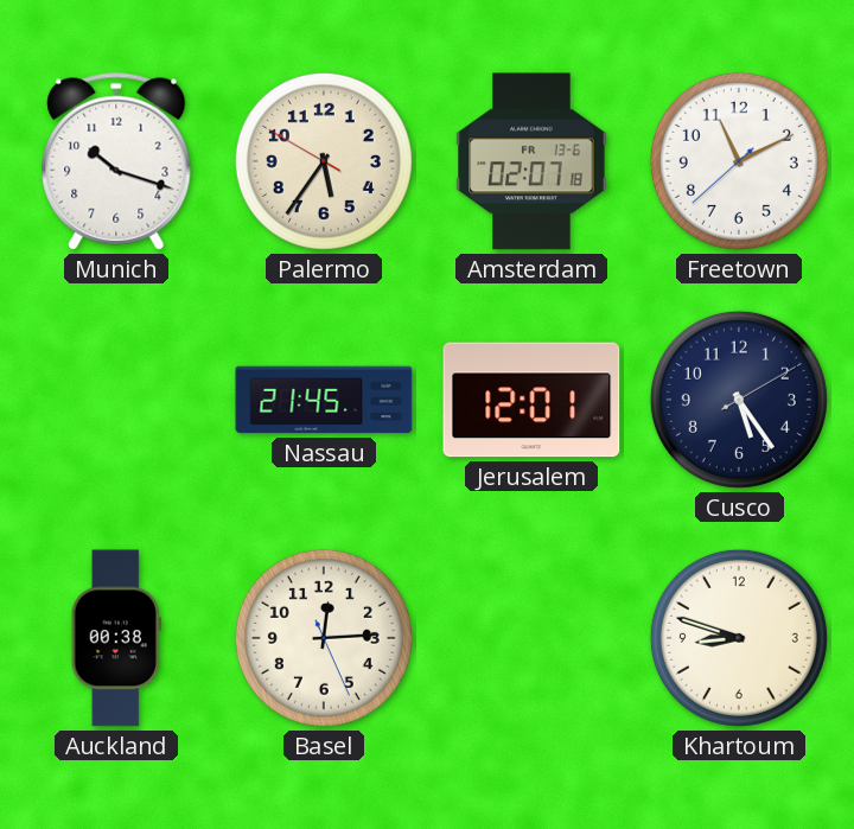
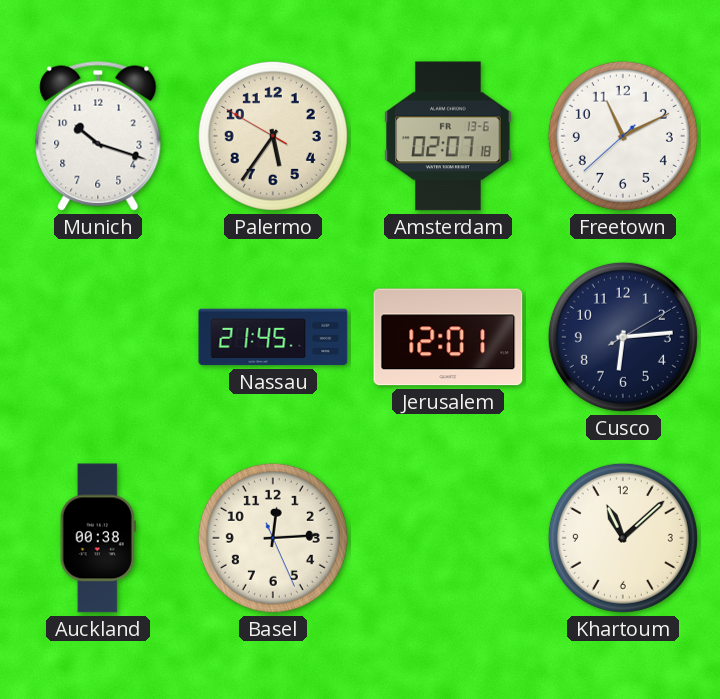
Cusco: 5:24 -> 6:14 (623, 337)
Khartoum: 8:48 -> 11:08 (623, 538)
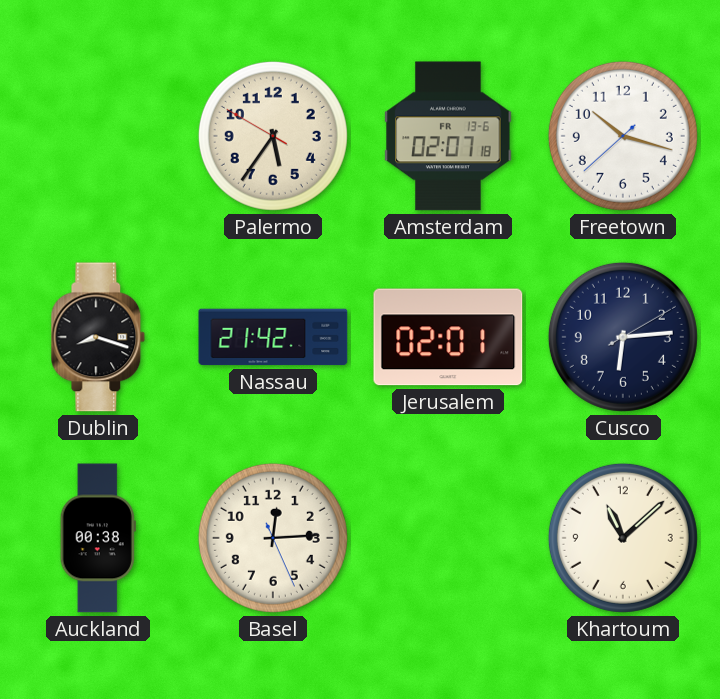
Munich: 10:18 -> none (98, 136)
Freetown: 11:10 -> 10:17 (623, 136)
Dublin: none -> 8:18 (98, 337)
Nassau: 21:45 -> 21:42 (273, 337)
Jerusalem: 12:01 -> 02:01 (448, 337)
